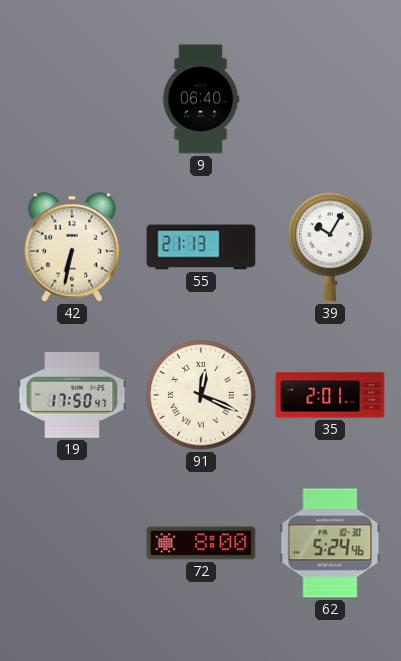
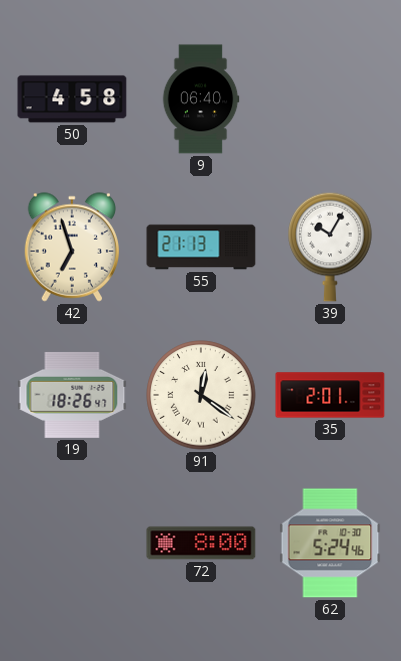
50: none -> 4:58 (72, 99)
42: 6:32 -> 6:57 (72, 247)
19: 17:50 -> 18:26 (72, 395)
91: 12:19 -> 12:21 (201, 395)
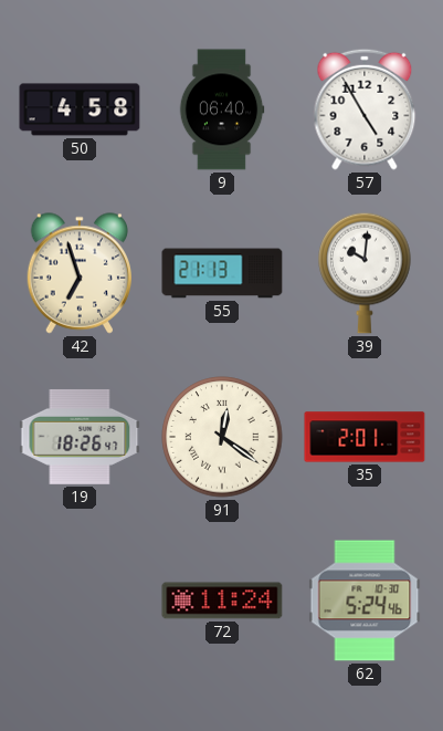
57: none -> 4:55 (365, 109)
39: 10:05 -> 10:01 (365, 273)
72: 8:00 -> 11:24 (222, 601)
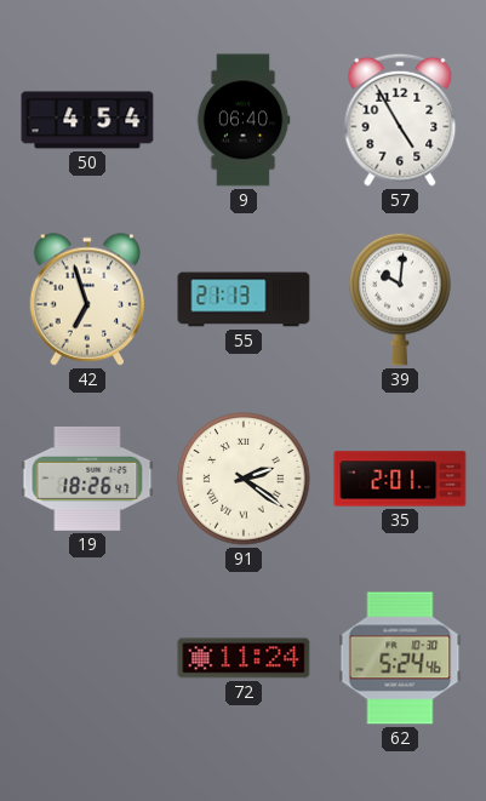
50: 4:58 -> 4:54 (87, 120)
91: 12:21 -> 2:21 (244, 479)
